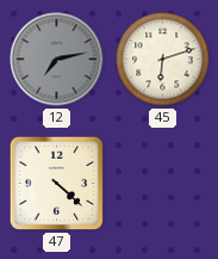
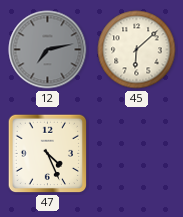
45: 6:12 -> 6:08 (137, 50)
47: 4:22 -> 4:26 (48, 154)
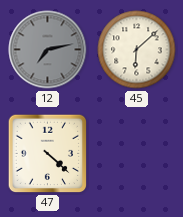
47: 4:26 -> 4:22 (48, 154)
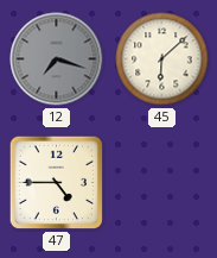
12: 7:13 -> 7:18 (57, 59)
47: 4:22 -> 4:45 (57, 183)
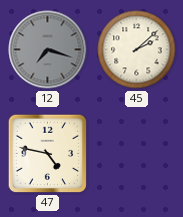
45: 6:08 -> 2:08 (137, 50)
47: 4:45 -> 4:47 (48, 154)
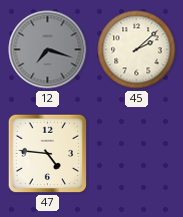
47: 4:47 -> 4:46 (48, 154)
